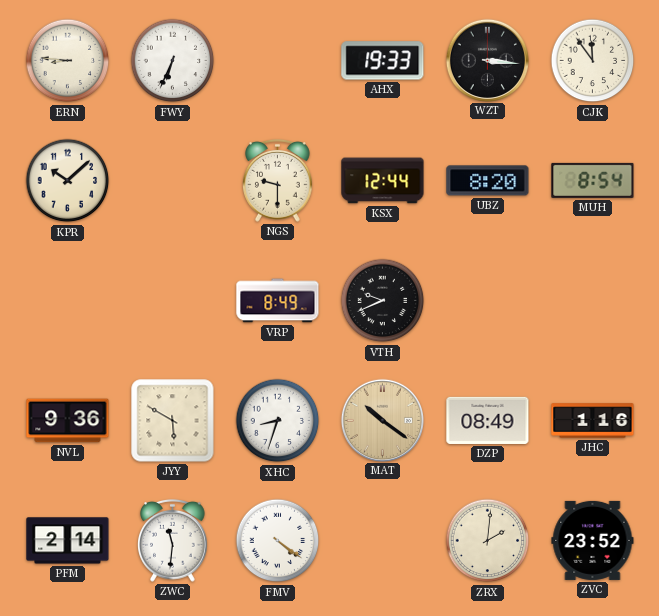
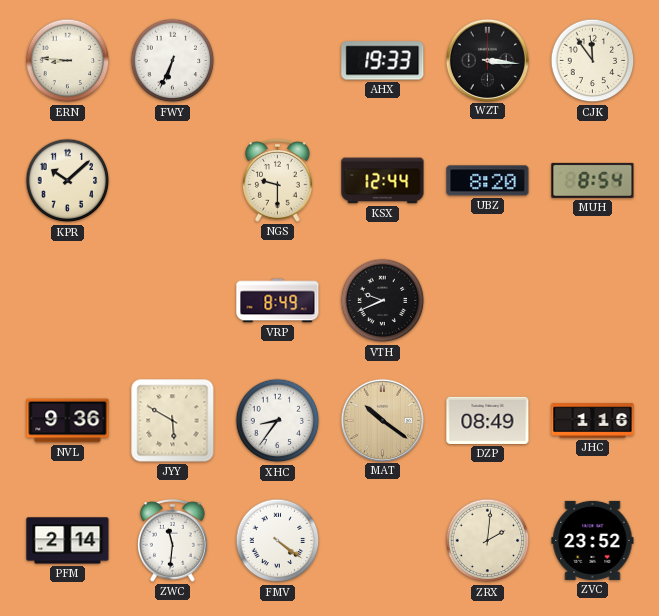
XHC: 8:33 -> 8:36 (278, 421)
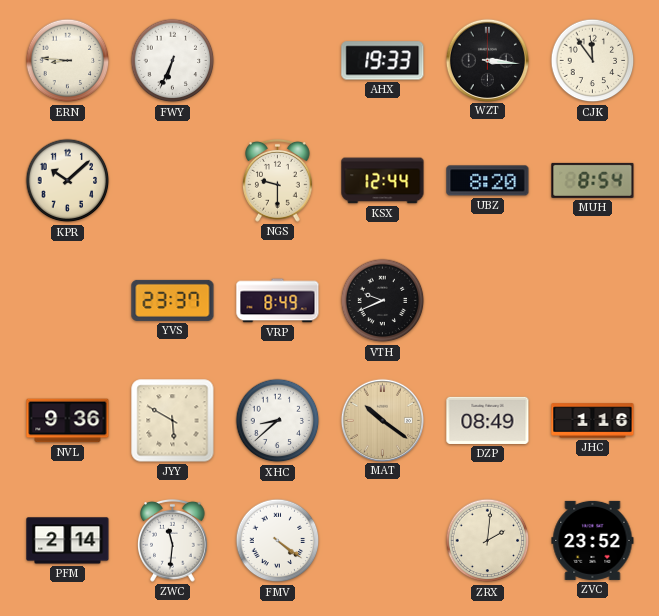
YVS: none -> 23:37 (173, 300)
XHC: 8:36 -> 8:38 (278, 421)
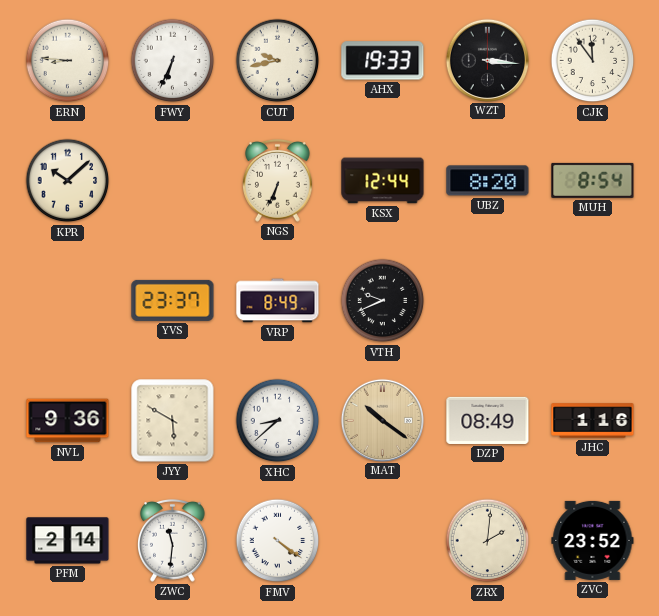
CUT: none -> 9:43 (278, 61)
NGS: 9:30 -> 6:34 (278, 180)
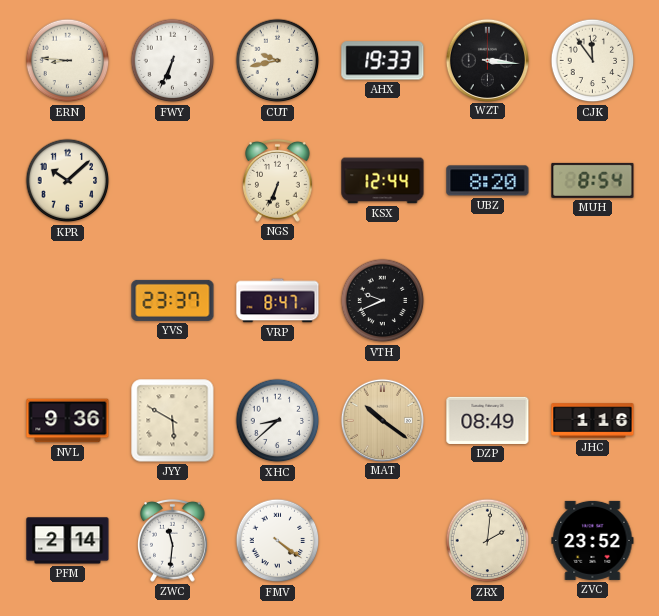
VRP: 8:49 -> 8:47 (278, 301)
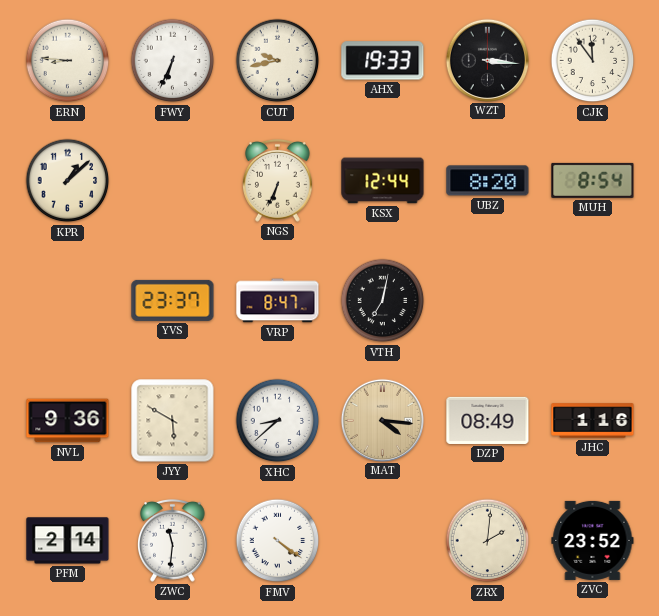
KPR: 10:08 -> 1:08 (68, 181)
VTH: 9:41 -> 7:02 (383, 301)
MAT: 10:21 -> 4:16 (382, 420)
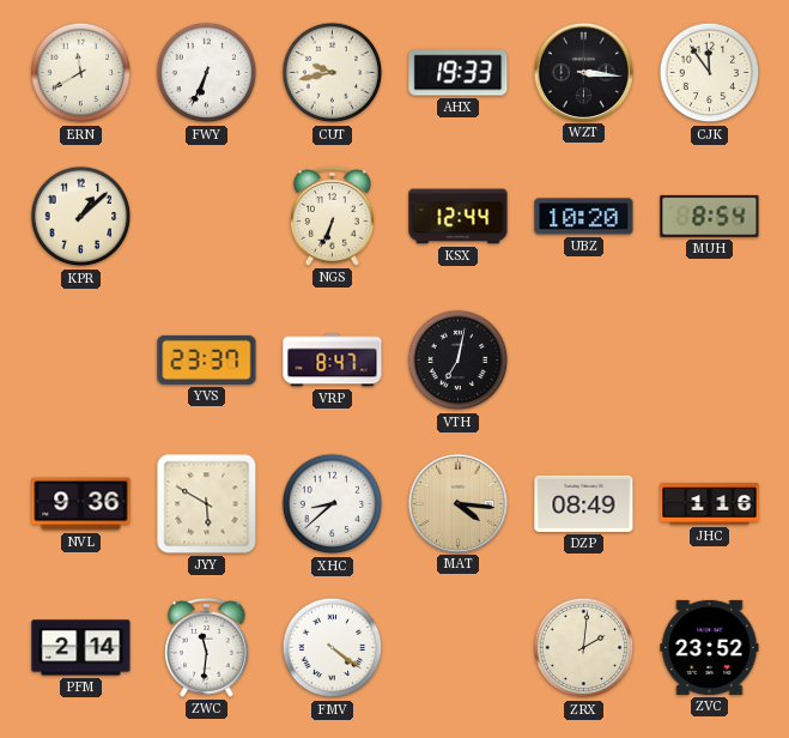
ERN: 8:46 -> 11:40 (81, 73)
UBZ: 8:20 -> 10:20 (584, 217)
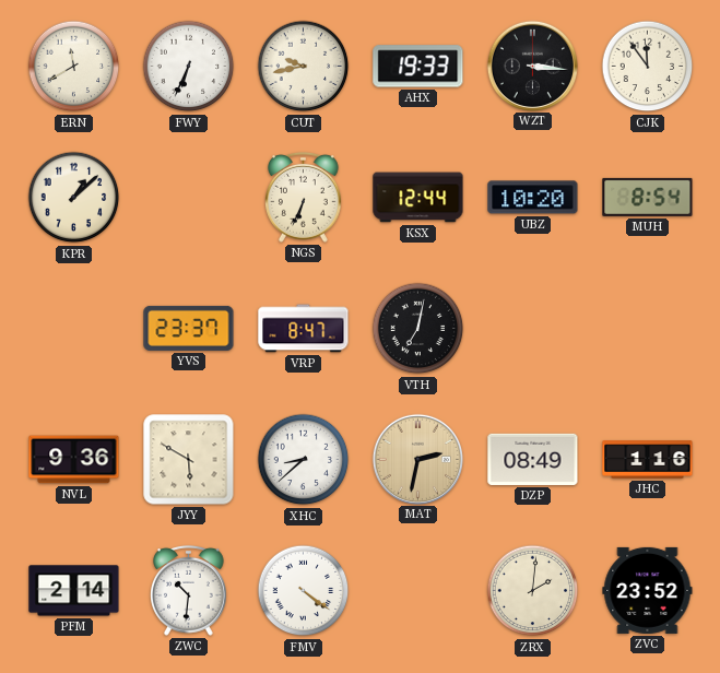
MAT: 4:16 -> 2:32 (417, 459)
ZWC: 11:31 -> 10:31 (189, 590)
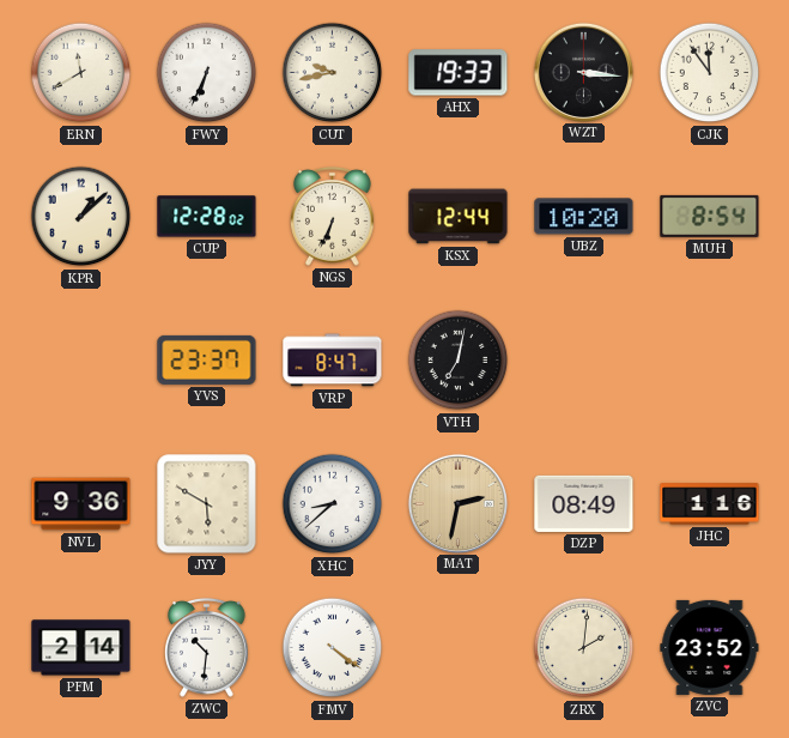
CUP: none -> 12:28 (207, 217)
